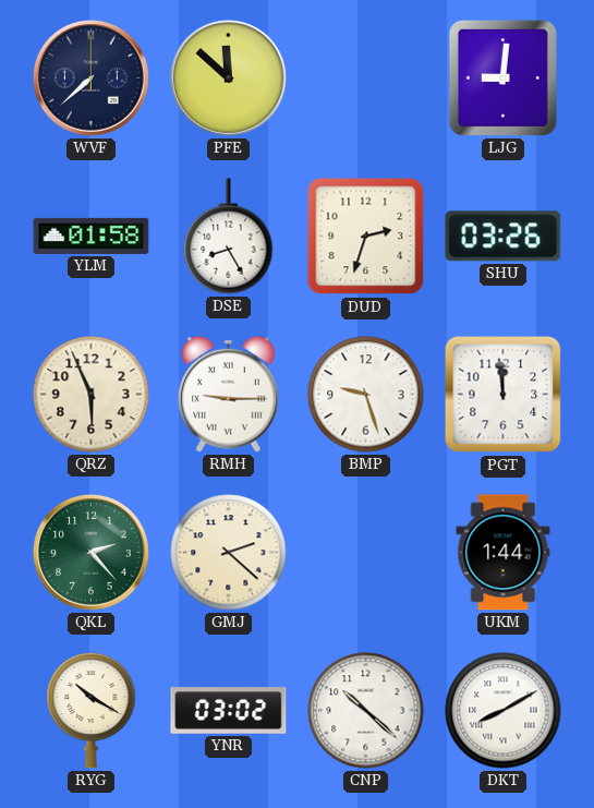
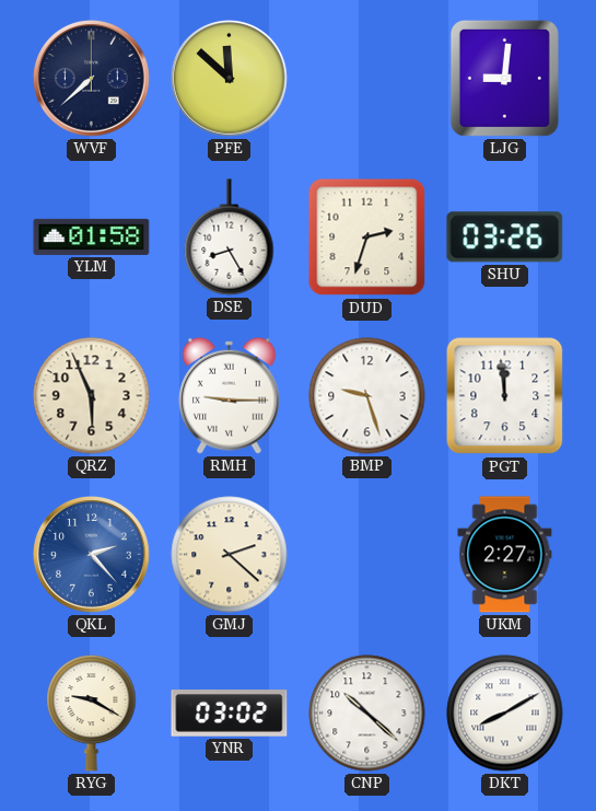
QKL dial: green -> blue (92, 555)
UKM: 1:44 -> 2:27 (505, 555)
RYG: 10:20 -> 9:20 (92, 712)
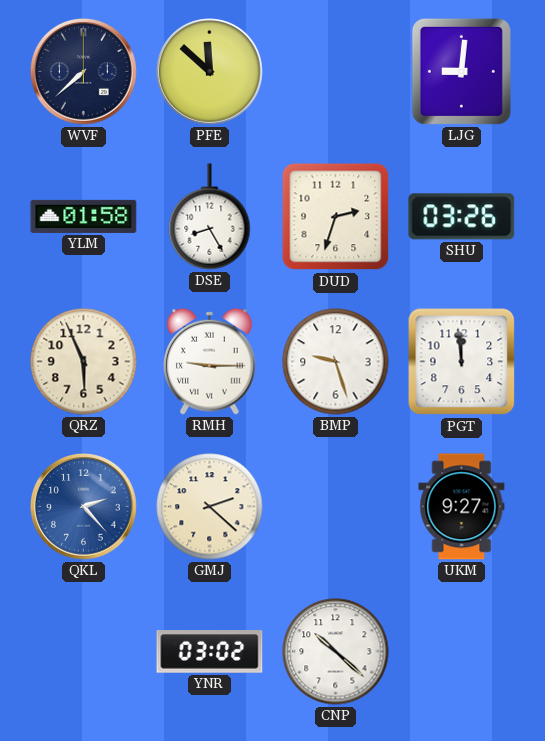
UKM: 2:27 -> 9:27 (462, 507)
RYG: 9:20 -> none (92, 712)
DKT: 8:10 -> none (505, 714)
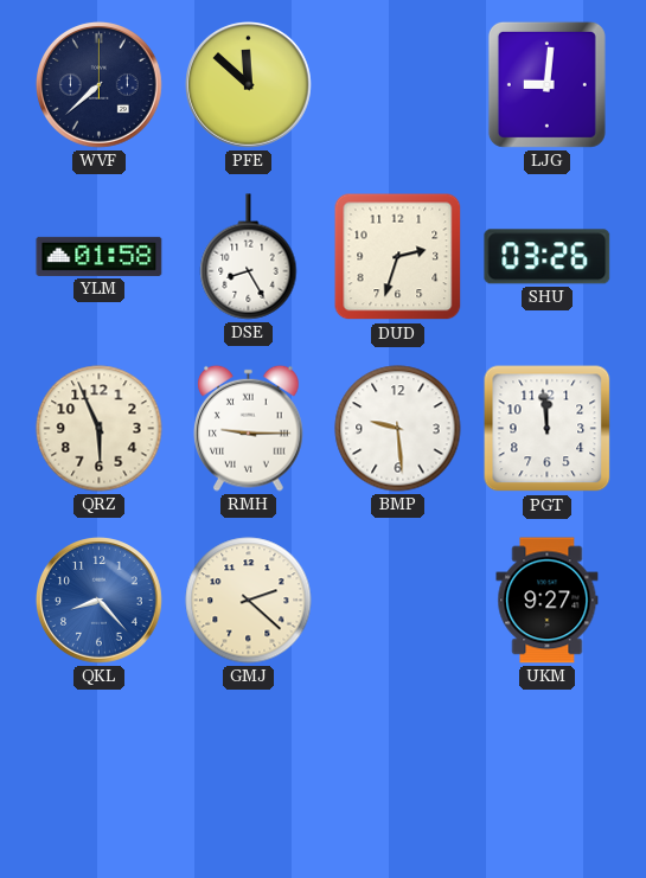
BMP: 9:27 -> 9:29 (398, 429)
QKL: 2:23 -> 8:23 (100, 601)
YNR: 03:02 -> none (210, 652)
CNP: 10:22 -> none (336, 652)
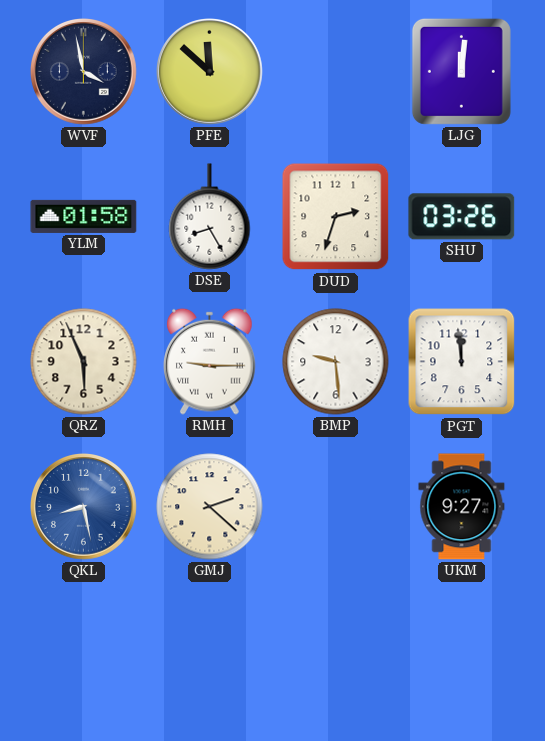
WVF: 7:38 -> 3:58 (84, 72)
LJG: 9:01 -> 12:01 (461, 71)
QKL: 8:23 -> 8:28 (84, 507)
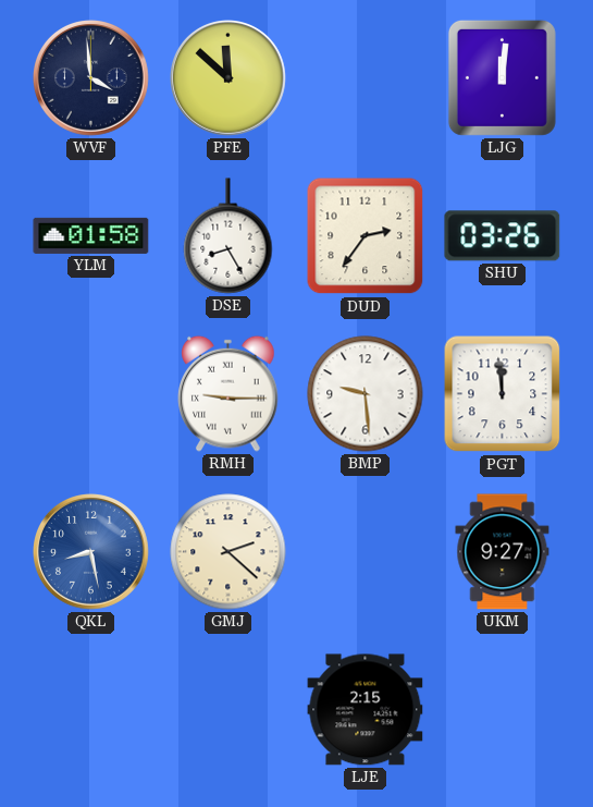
WVF: 3:58 -> 3:59 (91, 78)
DUD: 2:33 -> 2:36 (366, 236)
QRZ: 5:56 -> none (84, 362)
LJE: none -> 2:15 (366, 710)
